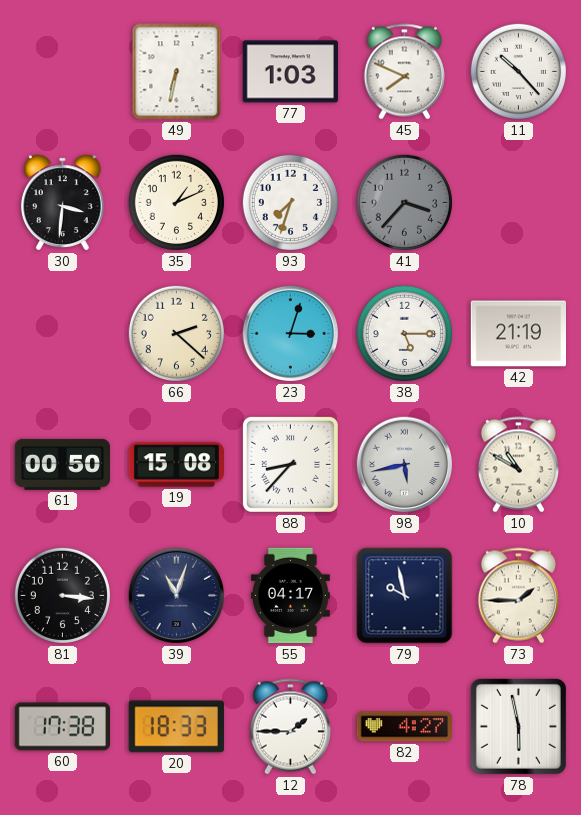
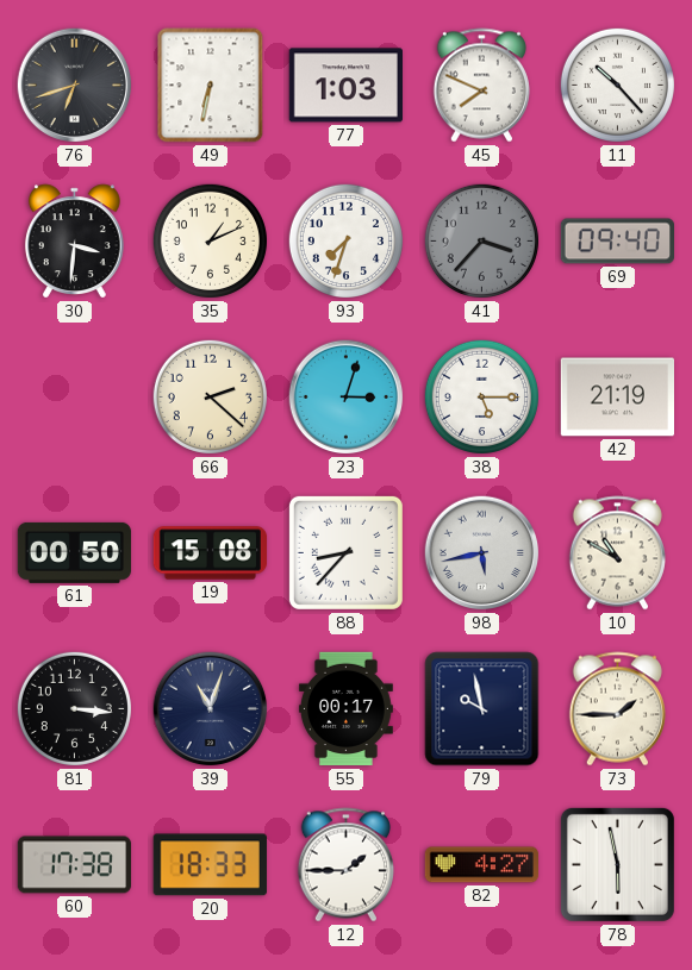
76: none -> 6:42 (75, 86)
69: none -> 09:40 (617, 242)
55: 04:17 -> 00:17 (345, 709)
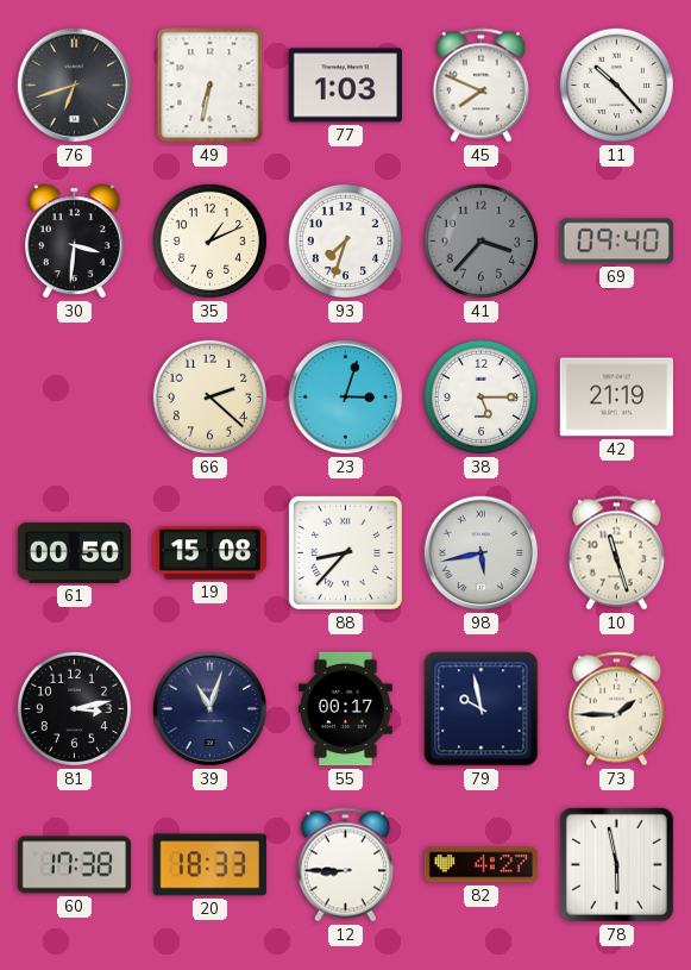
10: 10:50 -> 11:27 (616, 553)
81: 3:16 -> 3:13 (74, 708)
12: 1:45 -> 8:45 (345, 865)
